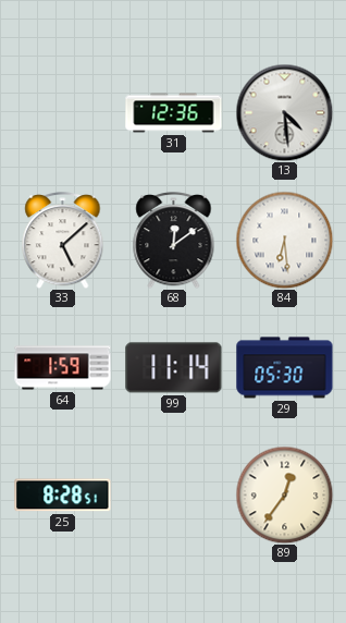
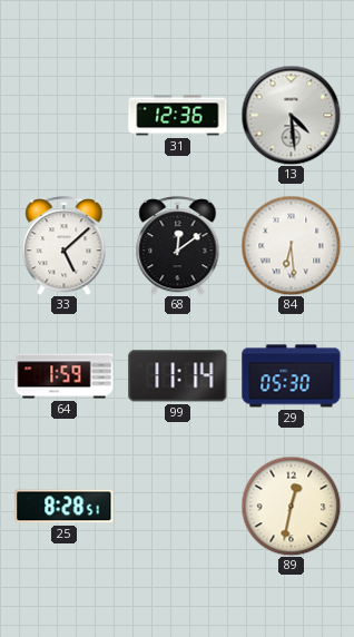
89: 12:36 -> 12:32 (291, 506)
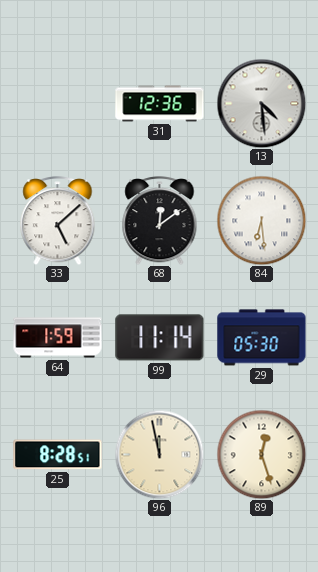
96: none -> 11:58 (159, 454)
89: 12:32 -> 12:27 (261, 454)
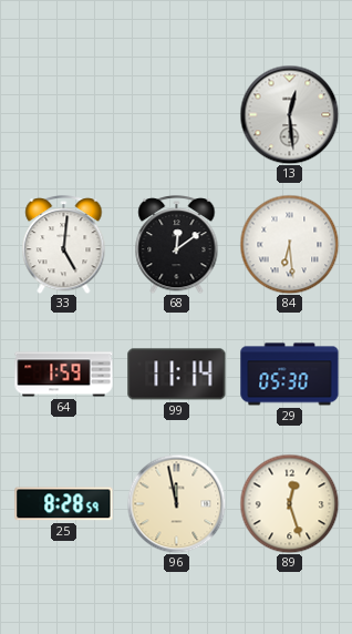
31: 12:36 -> none (160, 104)
13: 4:29 -> 12:29 (289, 114)
33: 5:08 -> 5:01 (64, 245)
25: 8:28:51 -> 8:28:59 (64, 504)
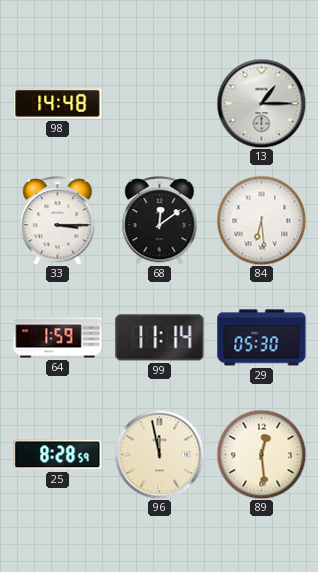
98: none -> 14:48 (58, 104)
13: 12:29 -> 1:15 (261, 103)
33: 5:01 -> 3:15 (58, 221)
89: 12:27 -> 12:29 (261, 454)
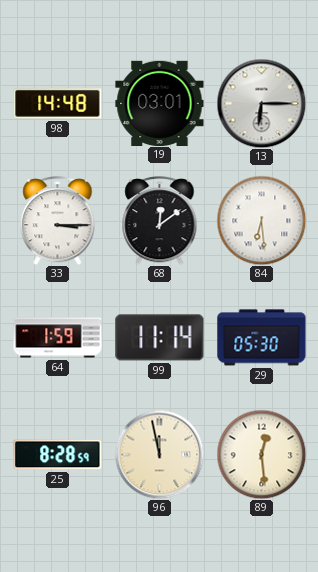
19: none -> 03:01 (160, 103)
13: 1:15 -> 6:15 (261, 103)
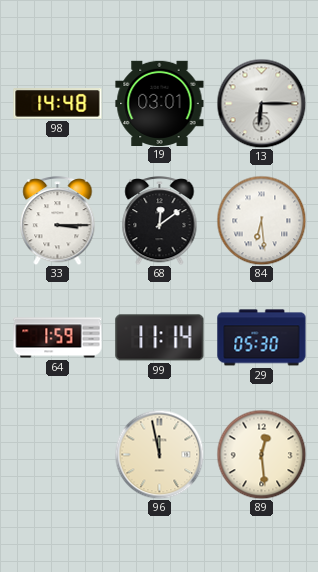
25: 8:28 -> none (58, 455)
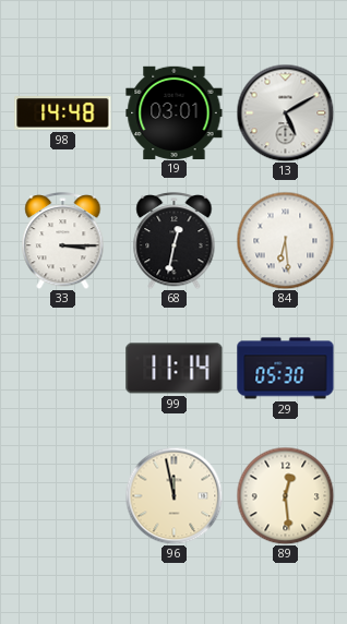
13: 6:15 -> 5:10 (285, 112)
68: 12:09 -> 12:32 (175, 241)
64: 1:59 -> none (58, 338)
